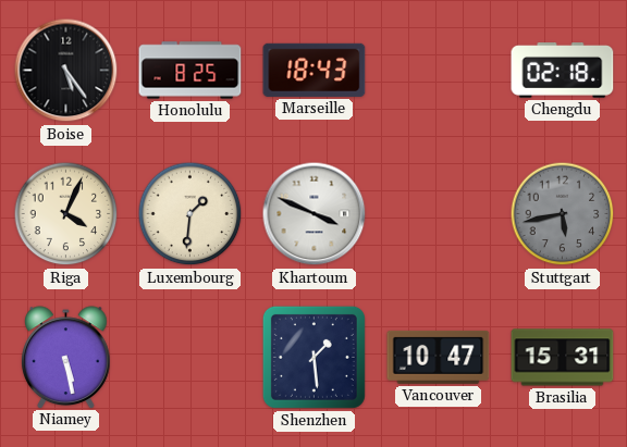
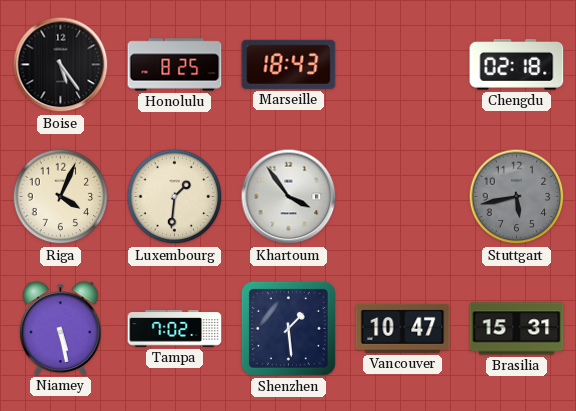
Khartoum: 3:49 -> 3:54 (289, 197)
Tampa: none -> 7:02 (175, 329)
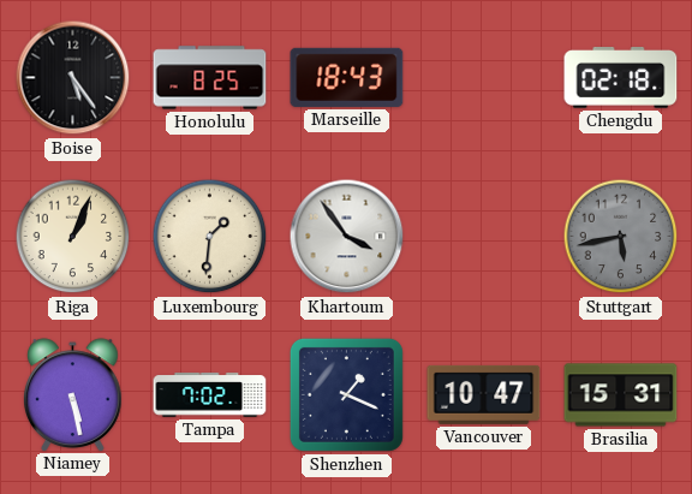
Riga: 4:04 -> 1:04 (73, 237)
Shenzhen: 1:29 -> 1:19 (346, 394)
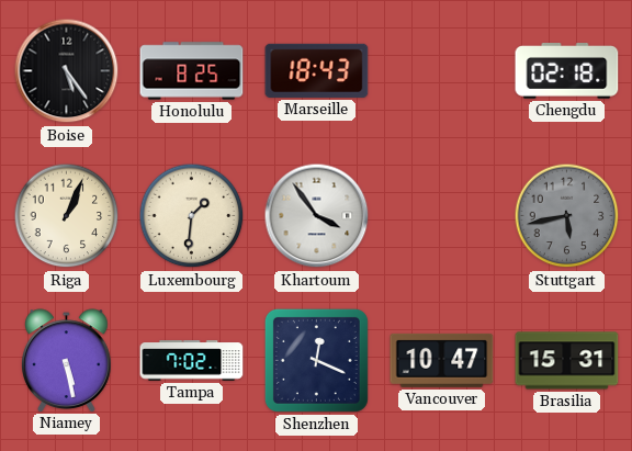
Shenzhen: 1:19 -> 12:19 (316, 360)
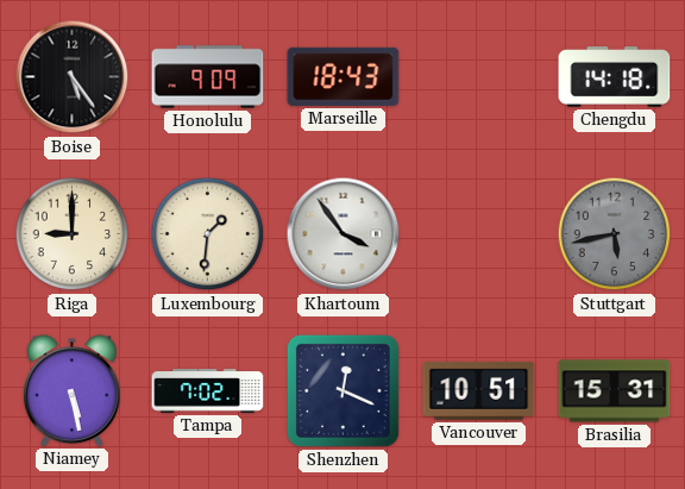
Honolulu: 8:25 -> 9:09 (208, 77)
Chengdu: 02:18 -> 14:18 (615, 77)
Riga: 1:04 -> 9:00 (73, 234)
Vancouver: 10:47 -> 10:51 (479, 390)
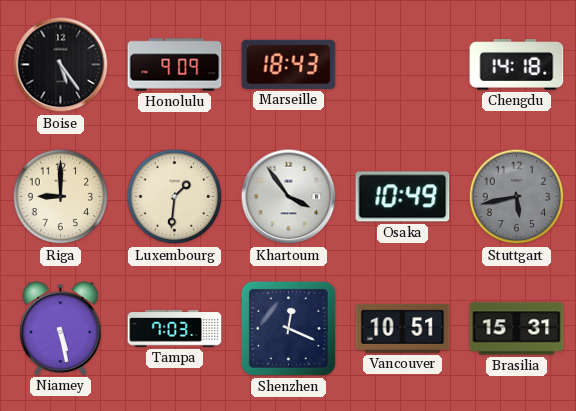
Osaka: none -> 10:49 (403, 197)
Tampa: 7:02 -> 7:03 (175, 329)
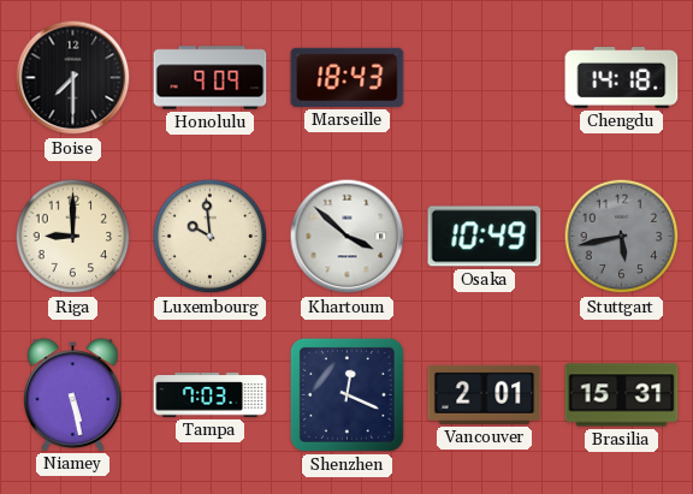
Boise: 5:24 -> 7:30 (73, 78)
Luxembourg: 1:31 -> 9:59 (211, 237)
Khartoum: 3:54 -> 3:52 (348, 237)
Vancouver: 10:51 -> 2:01 (485, 394)
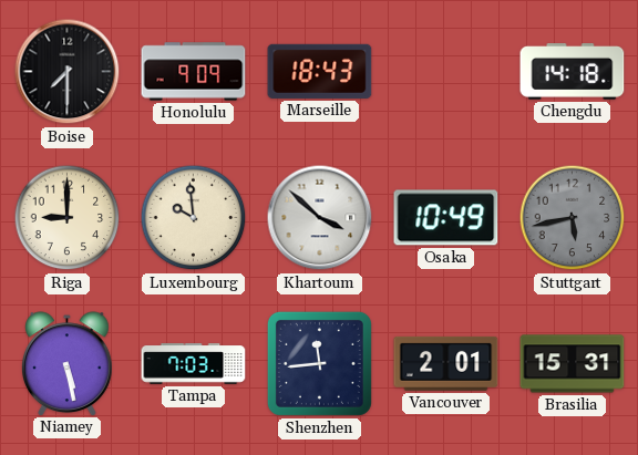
Shenzhen: 12:19 -> 11:44 (319, 363)
